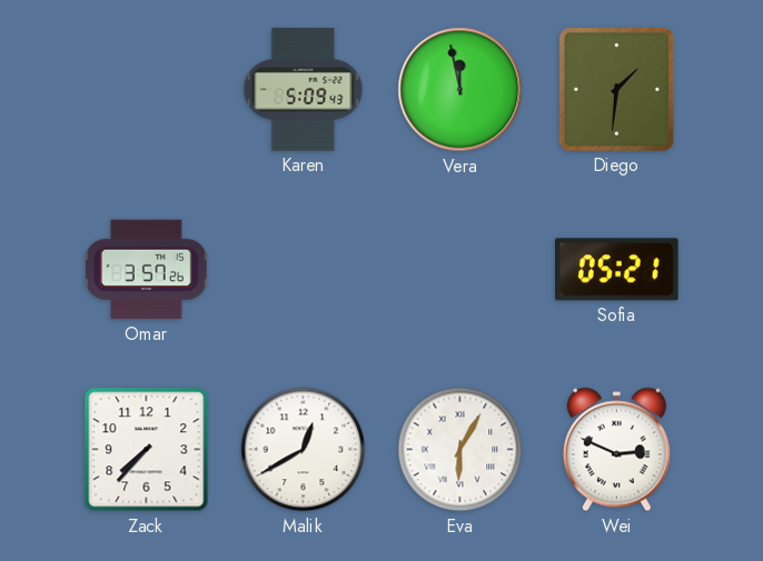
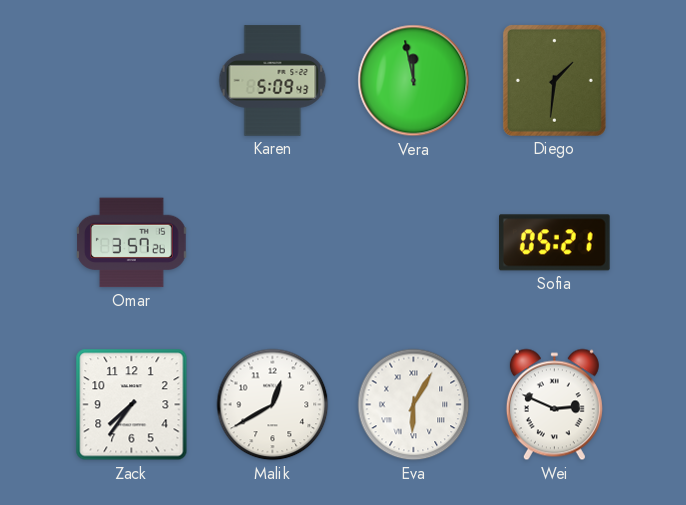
Zack: 7:37 -> 7:36 (132, 405)
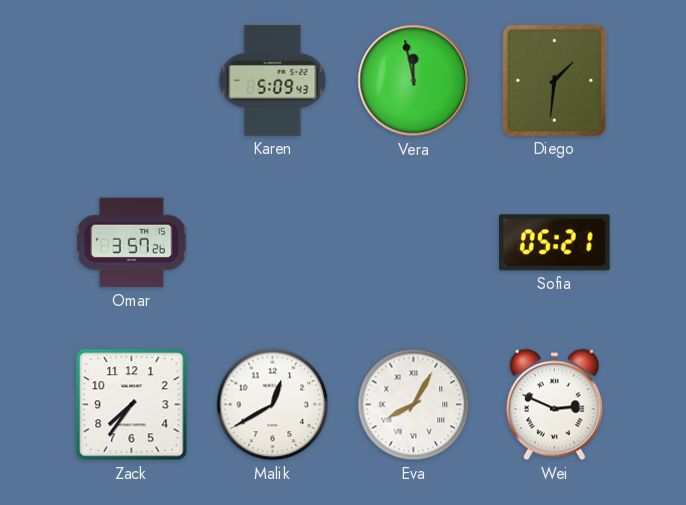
Eva: 6:05 -> 8:05 (414, 405)
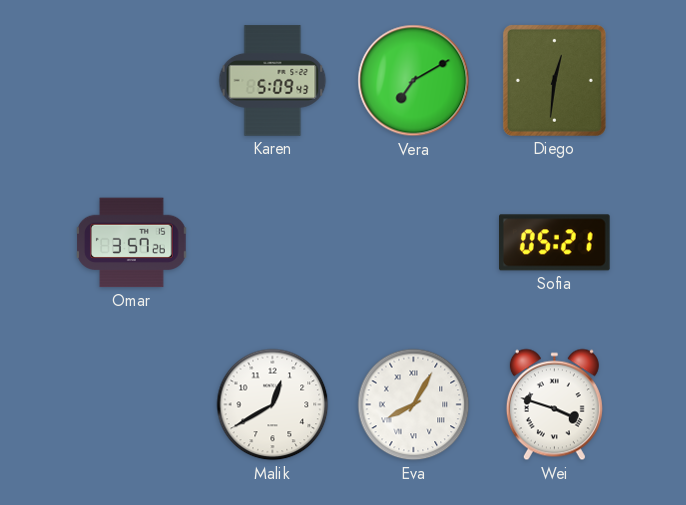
Vera: 11:58 -> 7:10 (414, 81)
Diego: 1:31 -> 12:31 (554, 80)
Zack: 7:36 -> none (132, 405)
Wei: 2:49 -> 3:48 (554, 405)
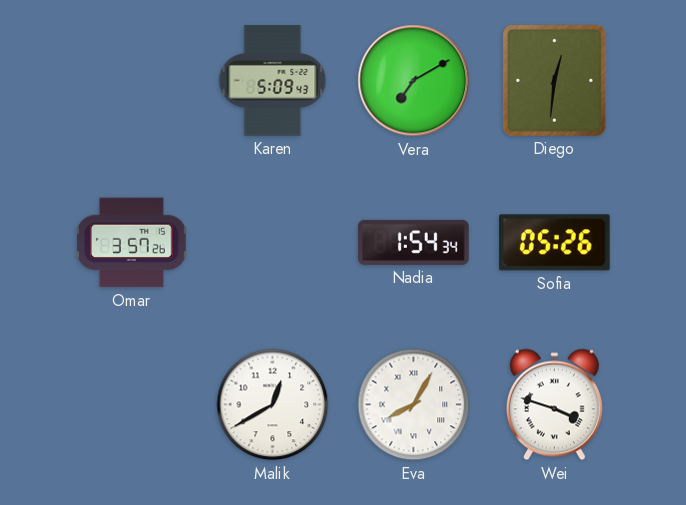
Nadia: none -> 1:54 (414, 242)
Sofia: 05:21 -> 05:26 (555, 243)
